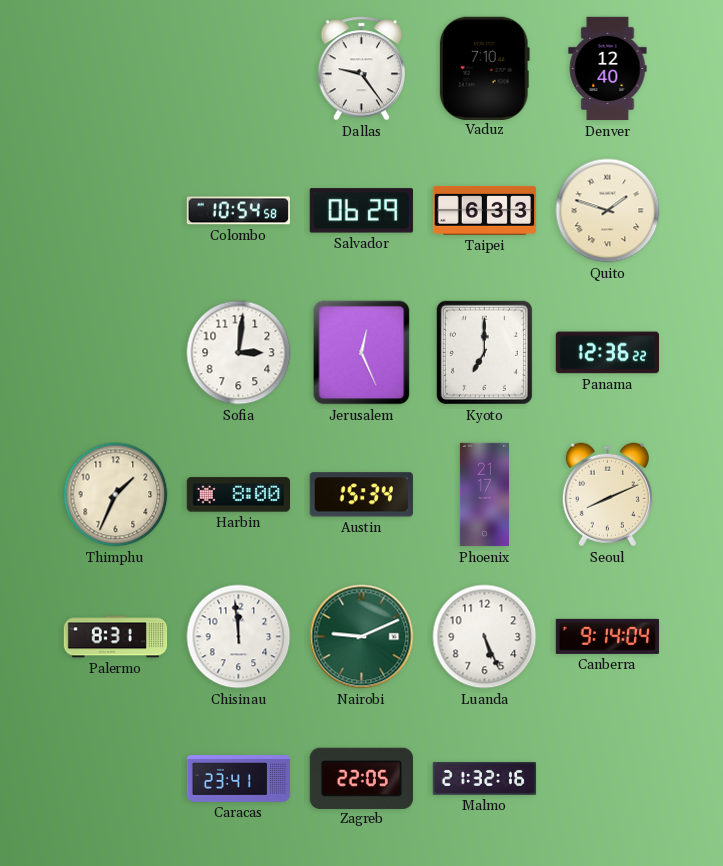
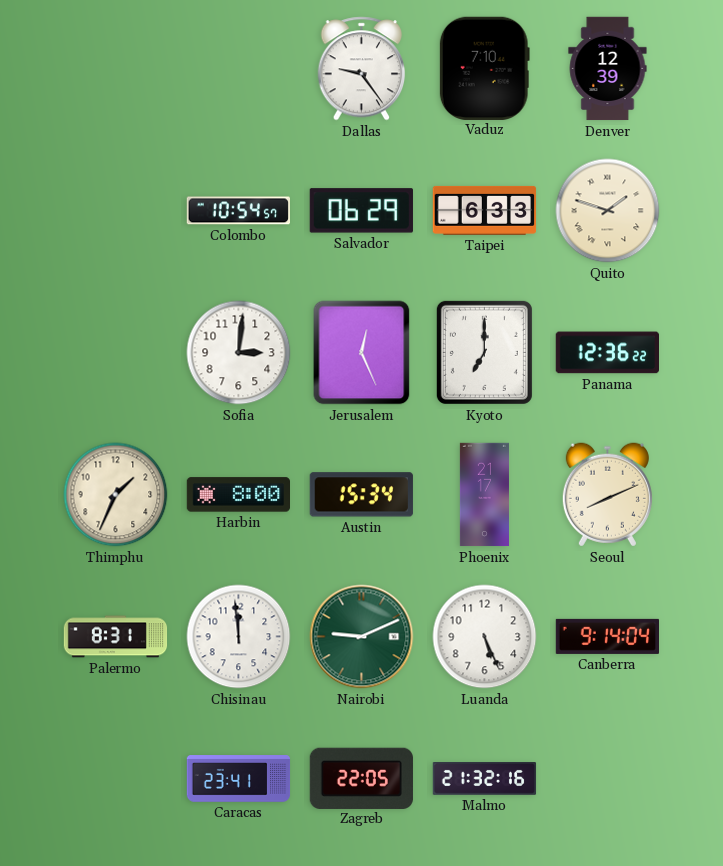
Denver: 12:40 -> 12:39 (608, 69)
Colombo: 10:54:58 -> 10:54:57 (238, 211)
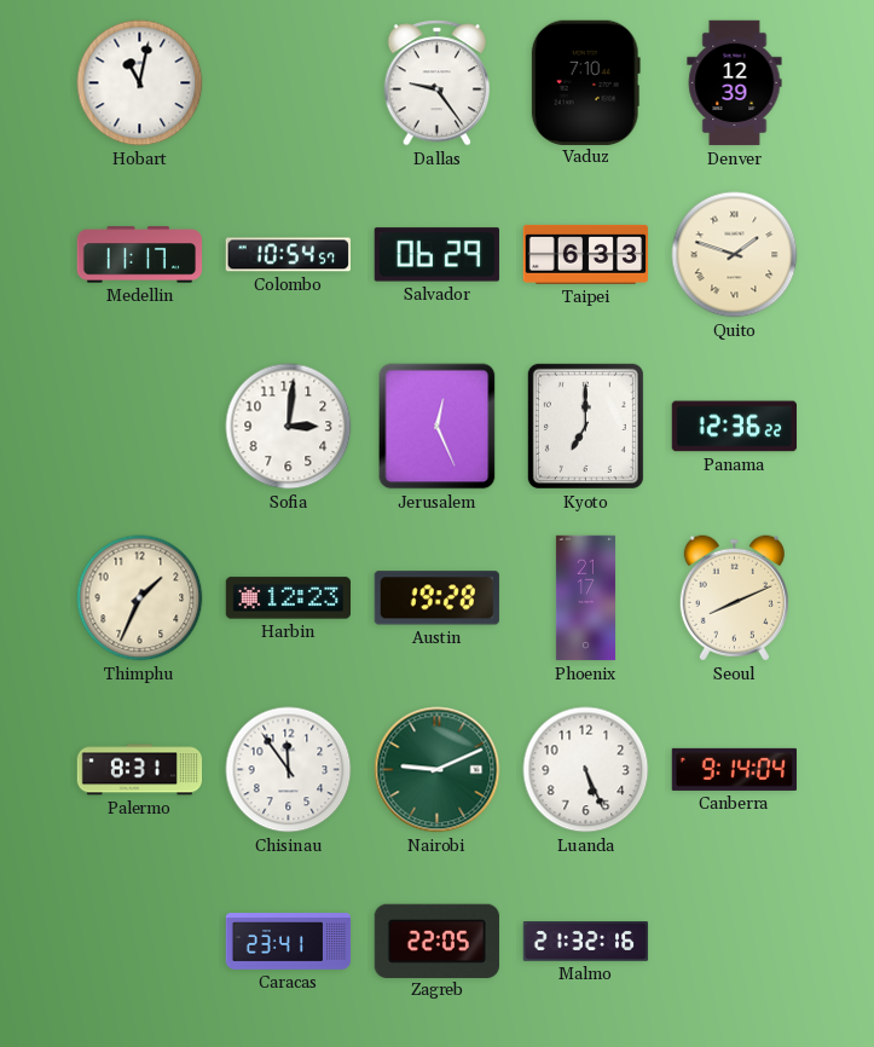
Hobart: none -> 11:02 (140, 83)
Medellin: none -> 11:17 (140, 255)
Harbin: 8:00 -> 12:23 (288, 598)
Austin: 15:34 -> 19:28 (436, 598)
Chisinau: 11:59 -> 11:54 (289, 770)
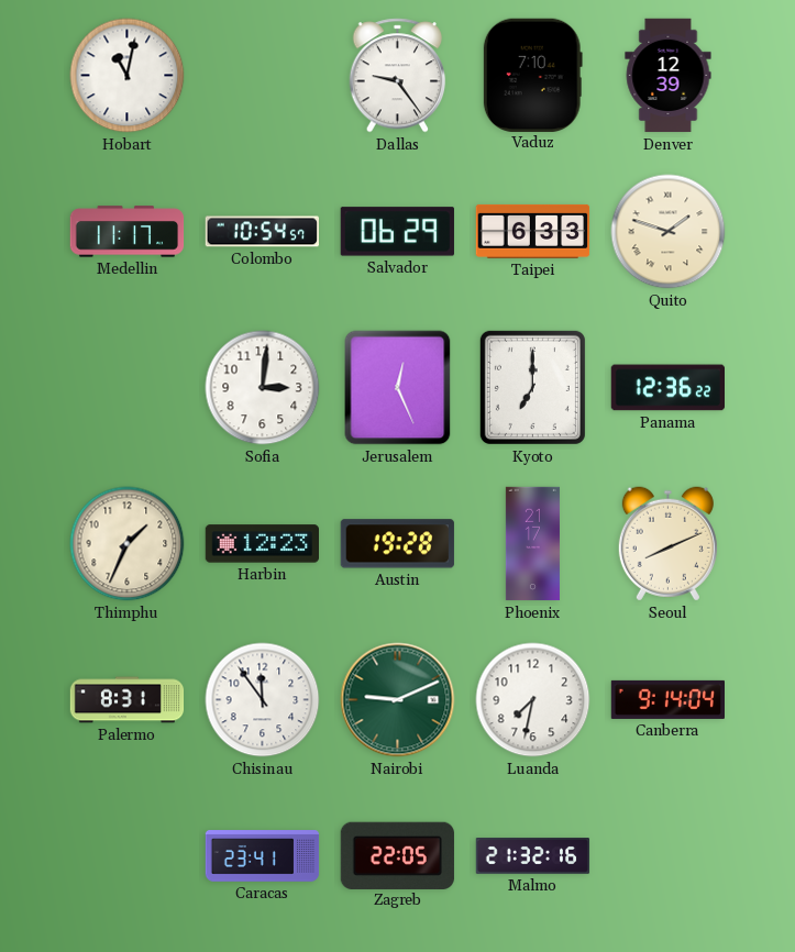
Luanda: 5:26 -> 7:32 (533, 700)
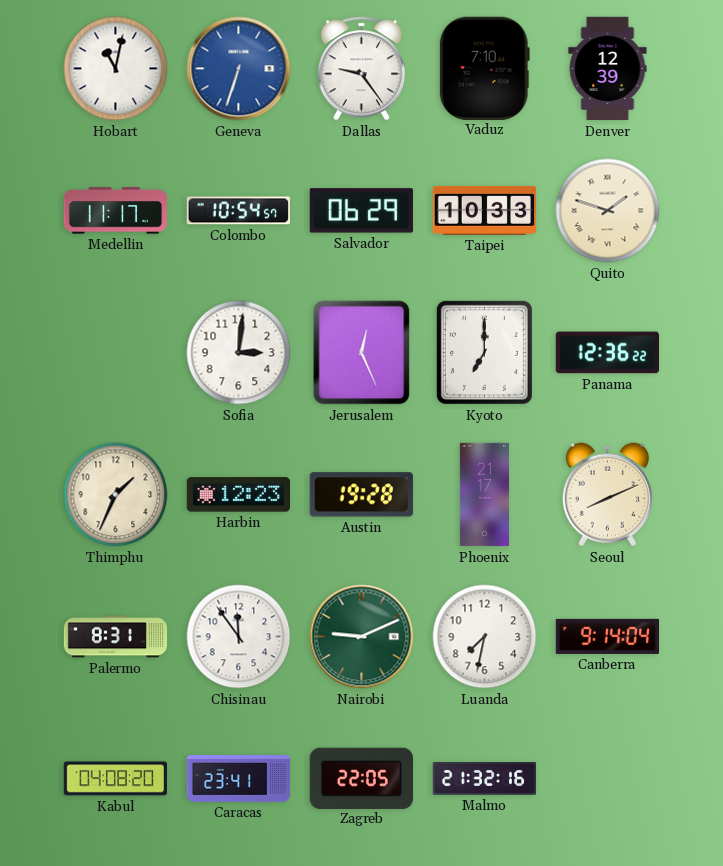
Geneva: none -> 6:33 (239, 69)
Taipei: 6:33 -> 10:33 (485, 210)
Kabul: none -> 04:08 (116, 779)
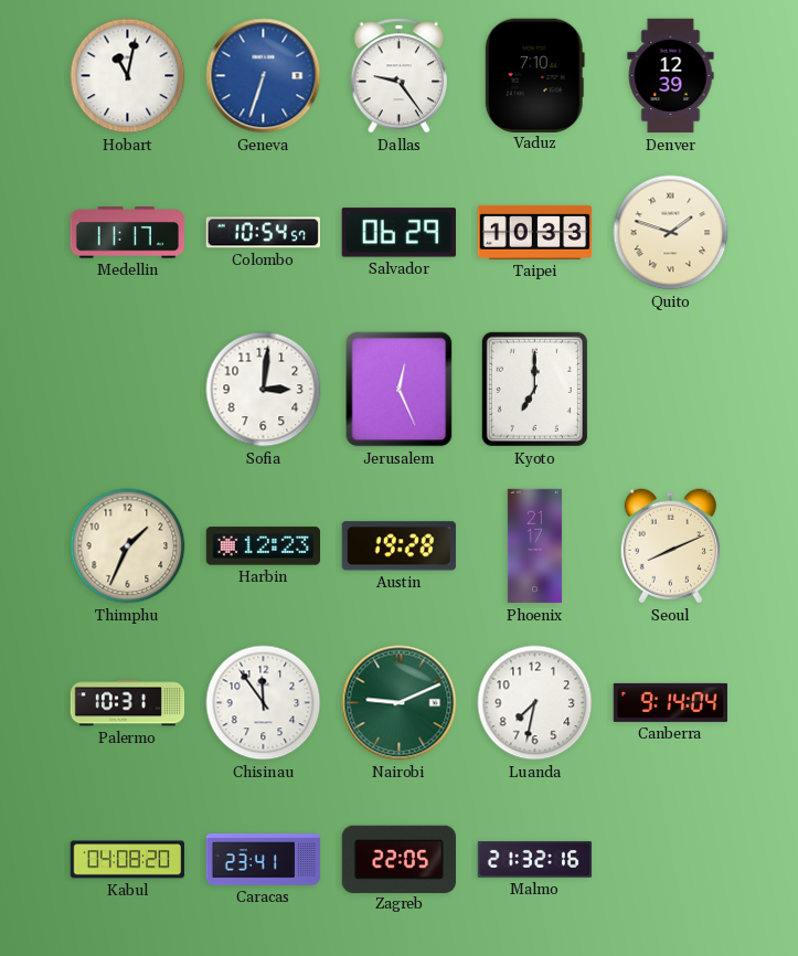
Panama: 12:36 -> none (607, 353)
Palermo: 8:31 -> 10:31 (128, 703)
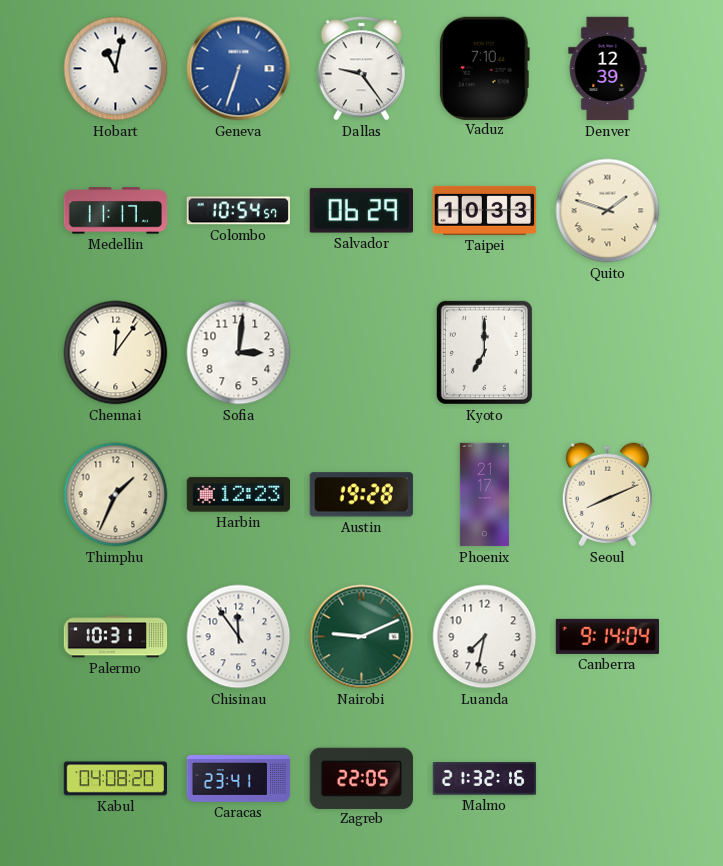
Chennai: none -> 12:06 (116, 353)
Jerusalem: 12:26 -> none (400, 390)
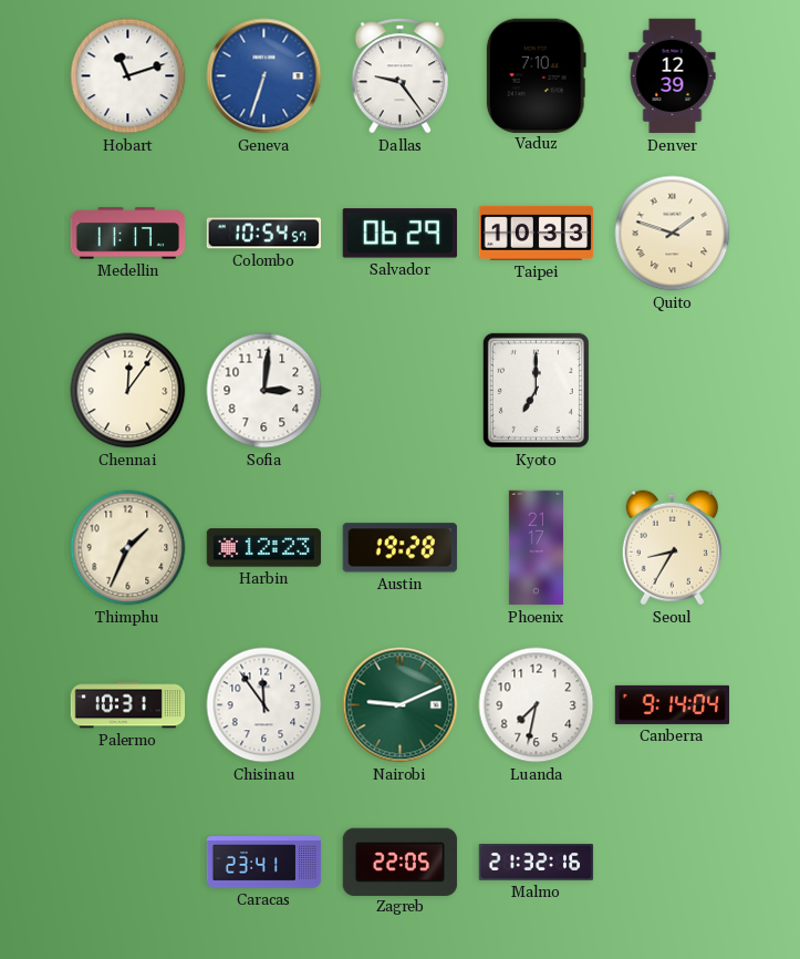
Hobart: 11:02 -> 11:12 (128, 76)
Seoul: 8:11 -> 8:35 (672, 548)
Kabul: 04:08 -> none (116, 779)
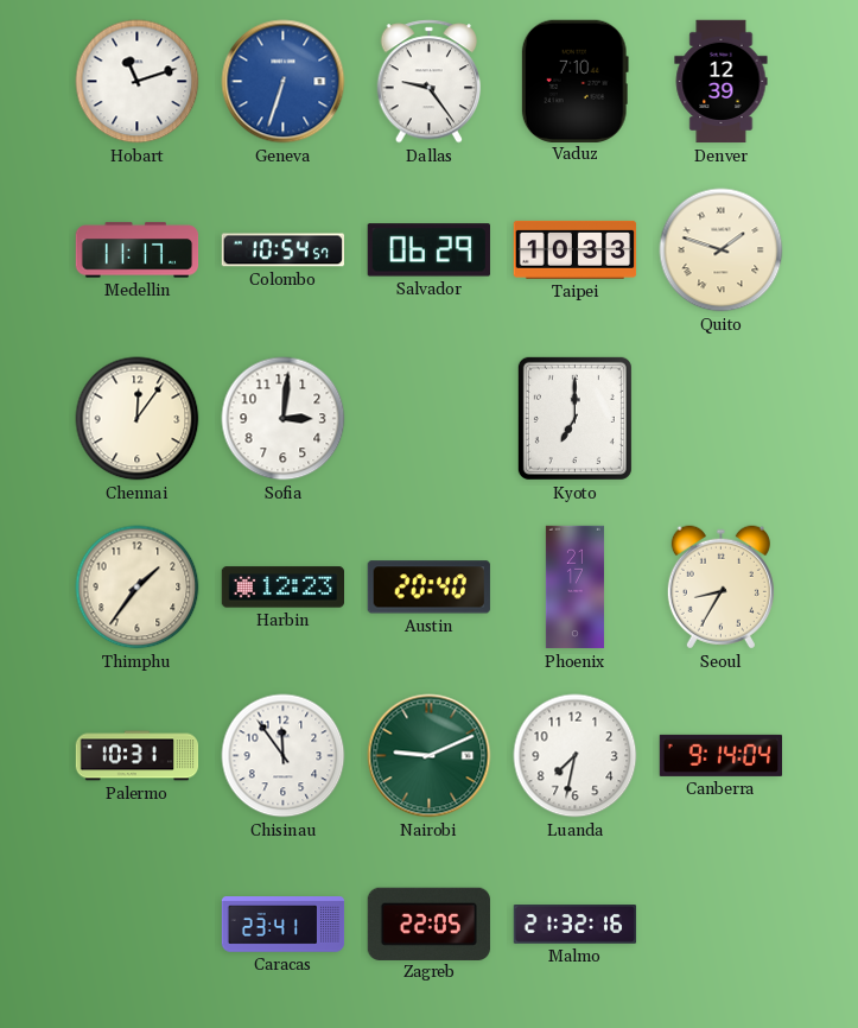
Thimphu: 1:34 -> 1:36 (138, 588)
Austin: 19:28 -> 20:40 (428, 588)
